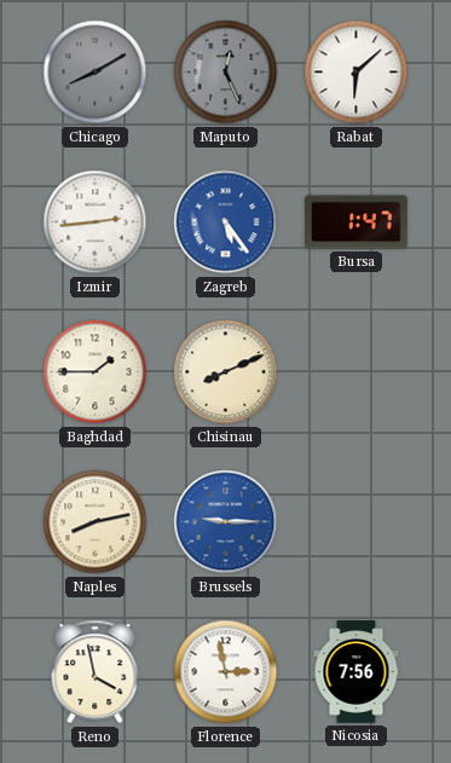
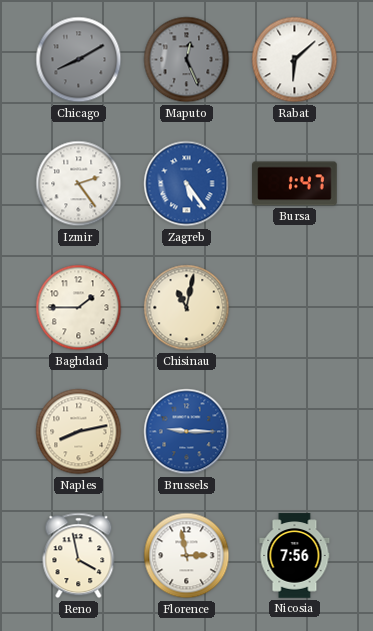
Izmir: 2:44 -> 2:24 (79, 184)
Chisinau: 8:11 -> 11:02 (187, 308)
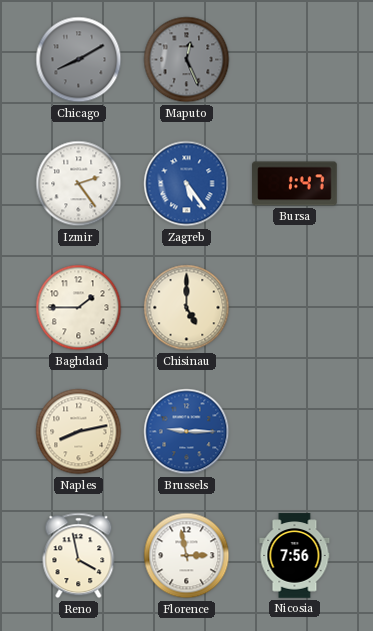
Rabat: 6:08 -> none (295, 60)
Chisinau: 11:02 -> 5:00 (187, 308)
